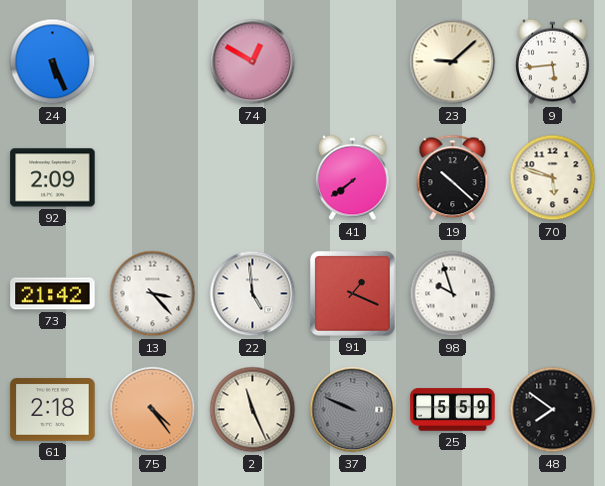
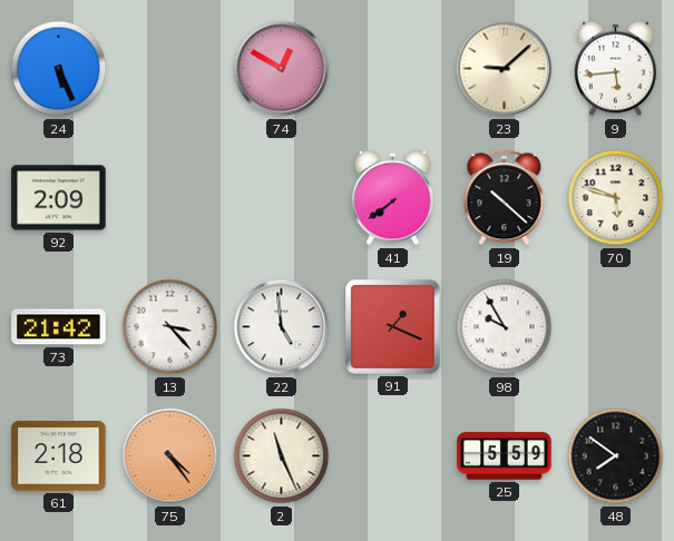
98: 9:57 -> 9:55 (505, 327)
37: 9:49 -> none (353, 410)
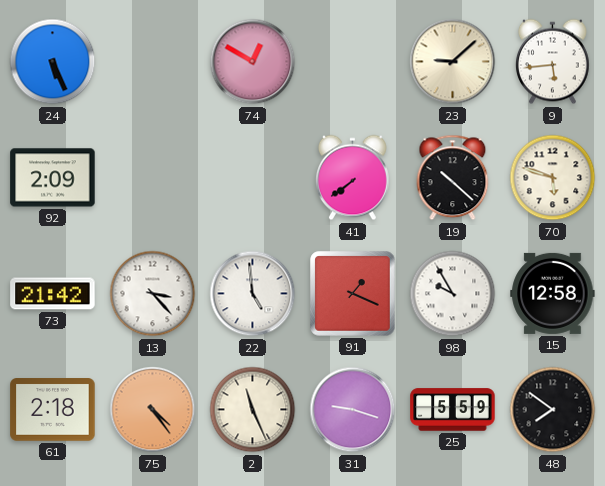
15: none -> 12:58 (553, 293)
31: none -> 9:18 (353, 410)
